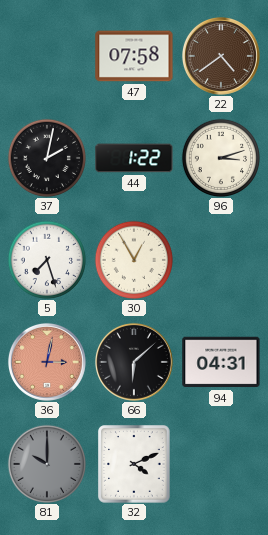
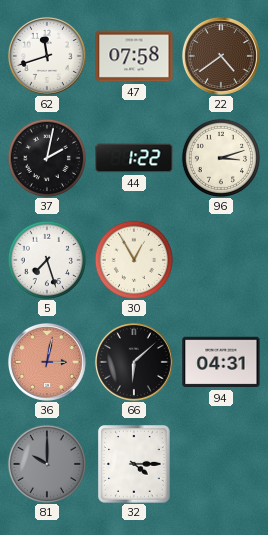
62: none -> 11:42 (47, 56)
32: 4:11 -> 4:15 (134, 464)
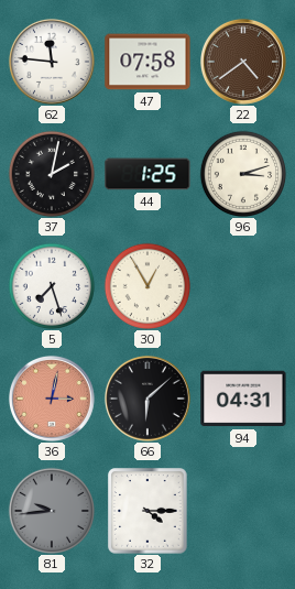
62: 11:42 -> 11:46 (52, 62)
44: 1:22 -> 1:25 (147, 174)
81: 10:00 -> 9:44 (51, 510)
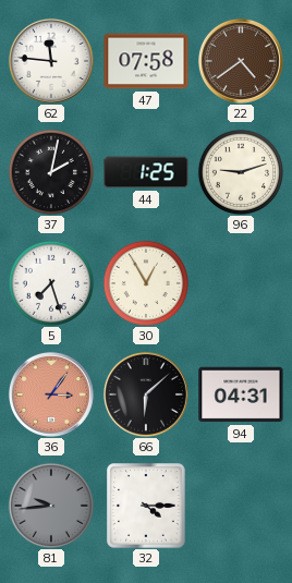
96: 3:12 -> 9:12 (240, 171)
36: 3:02 -> 3:06 (51, 394)
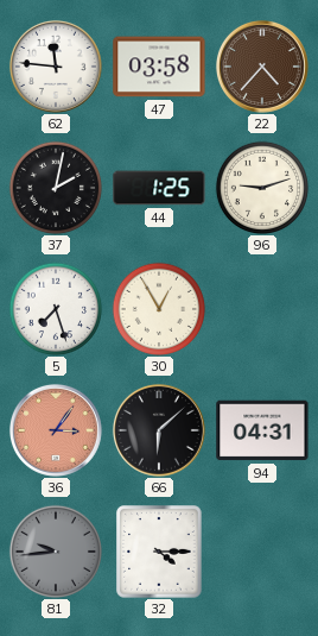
47: 07:58 -> 03:58 (159, 67)
22: 4:39 -> 4:37 (262, 67)
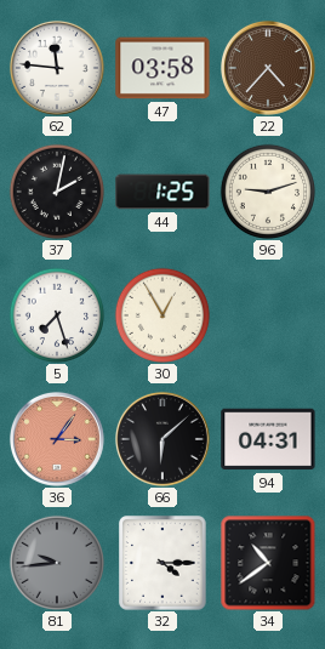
34: none -> 10:39 (268, 563)
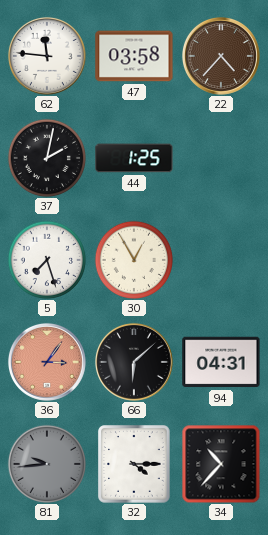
96: 9:12 -> none (267, 190)
34: 10:39 -> 10:37 (221, 464)
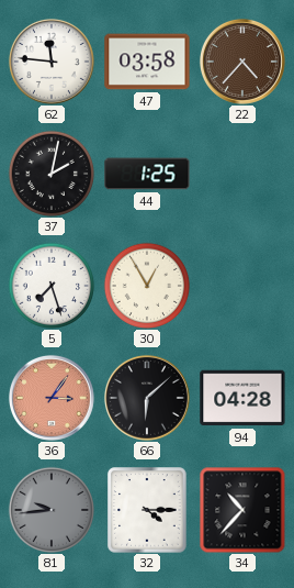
94: 04:31 -> 04:28 (242, 398)
